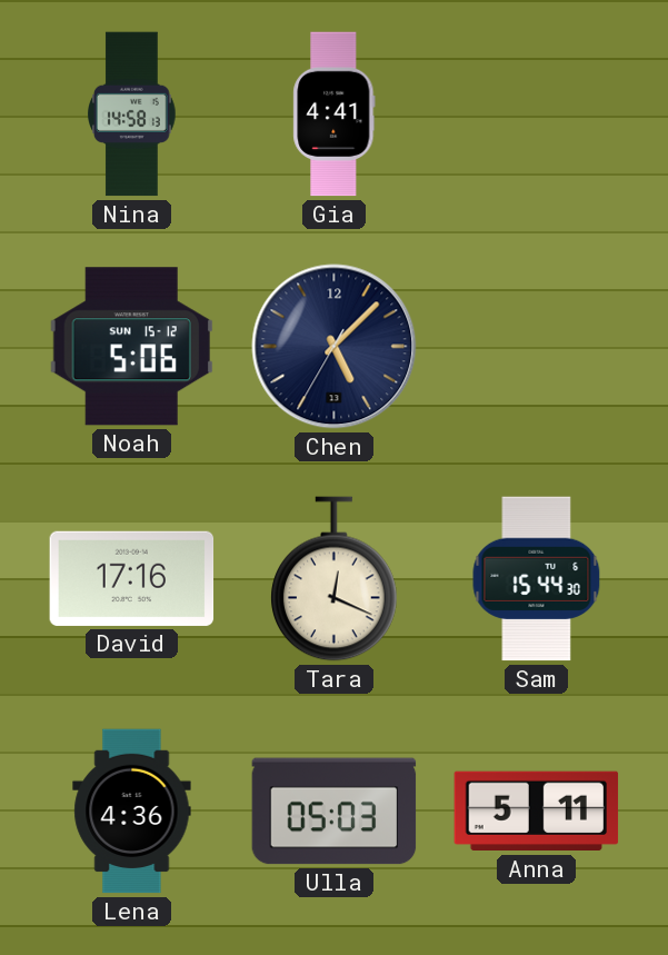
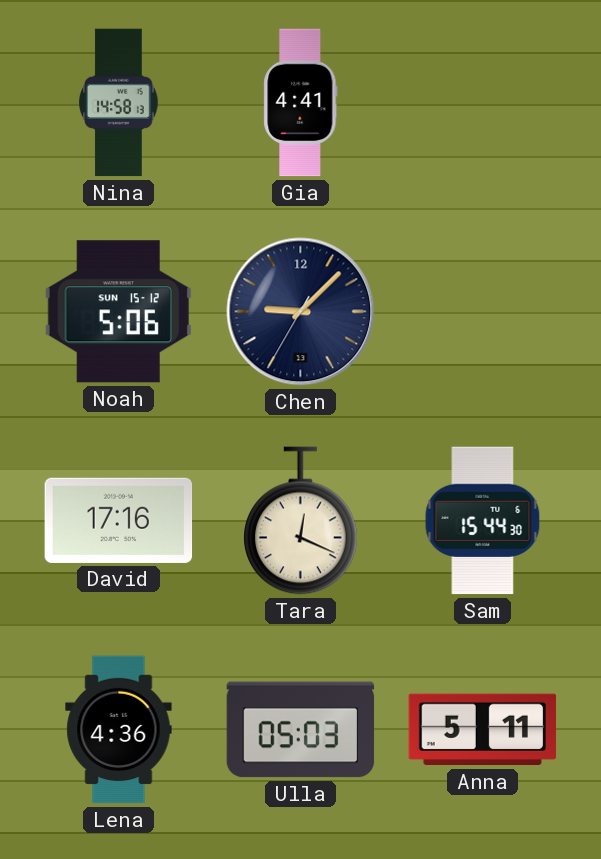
Chen: 5:07 -> 9:07 (301, 312)
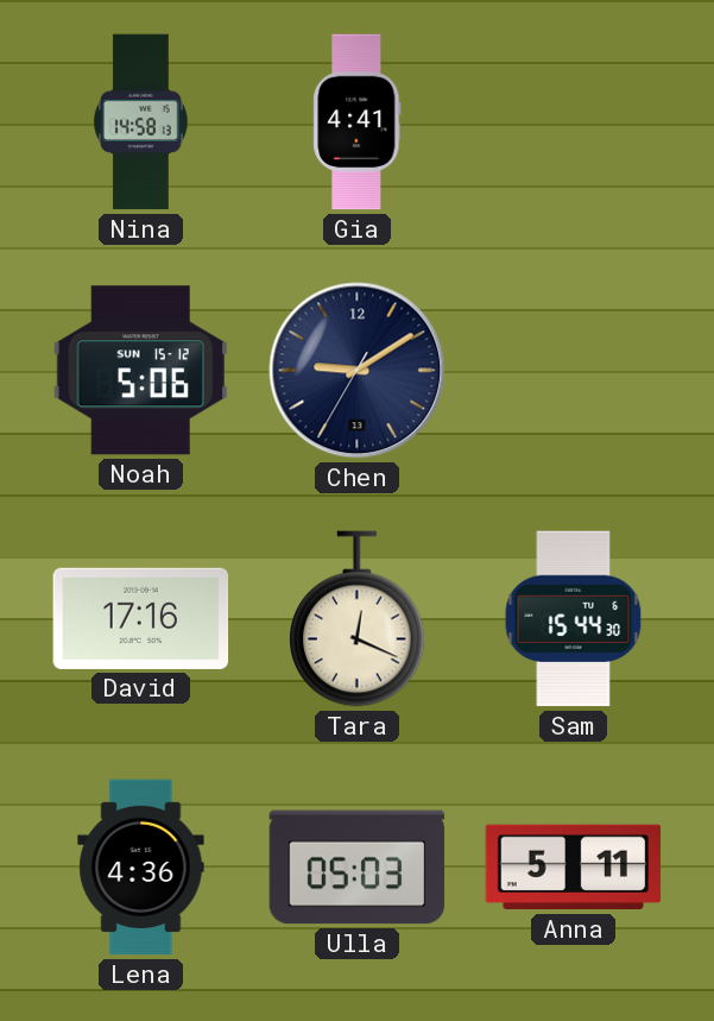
Chen: 9:07 -> 9:09 (358, 371)
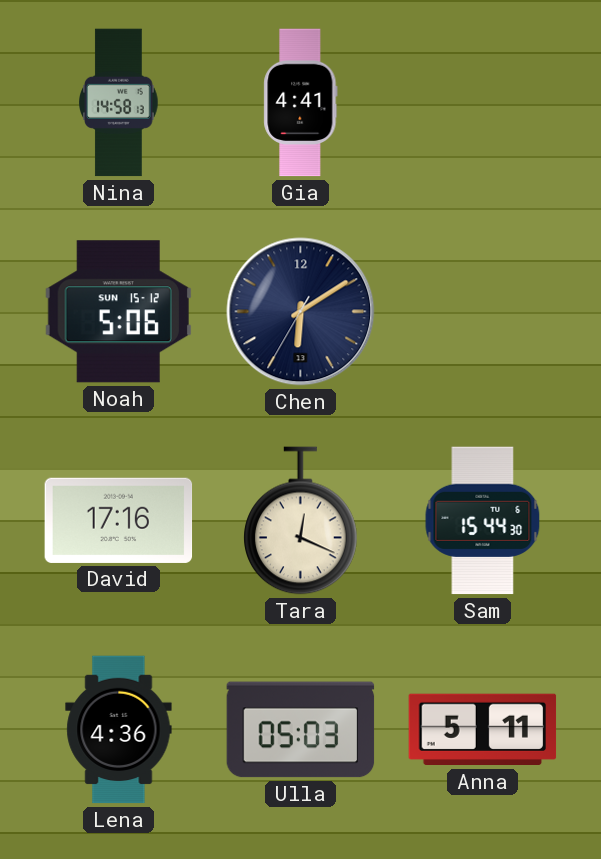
Chen: 9:09 -> 6:09 (301, 312)
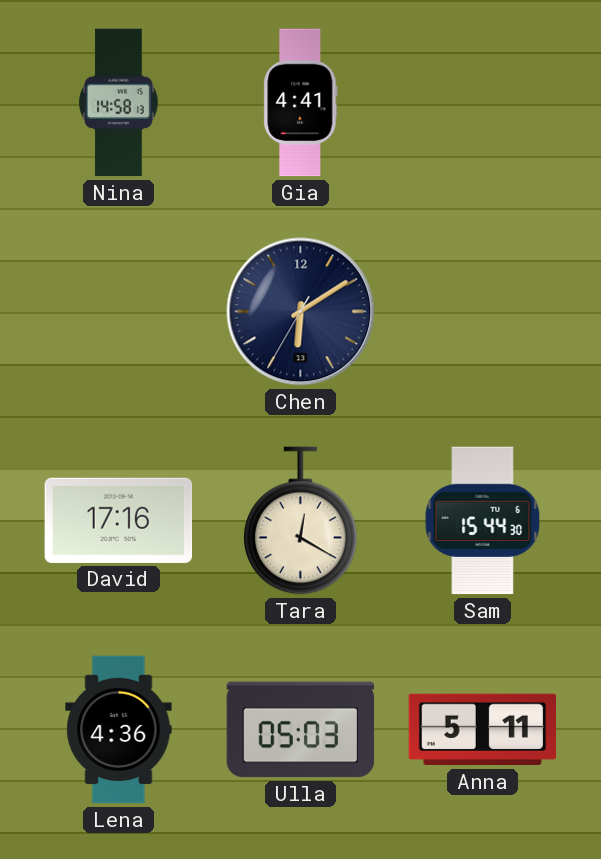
Noah: 5:06 -> none (118, 312)
Tara: 12:19 -> 12:20 (301, 521)
